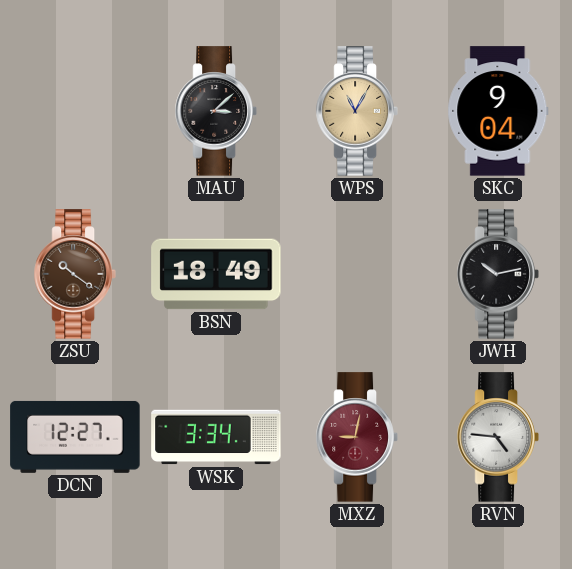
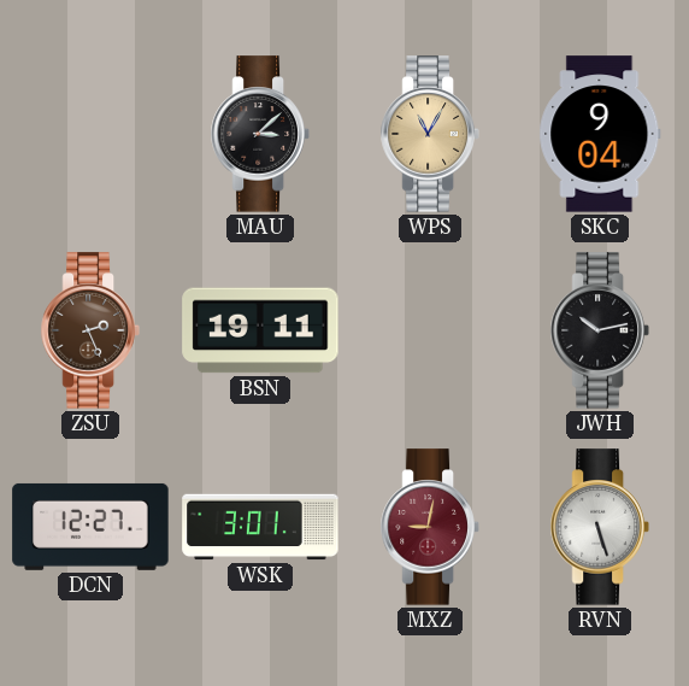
ZSU: 10:21 -> 2:26 (90, 330)
BSN: 18:49 -> 19:11 (260, 330)
WSK: 3:34 -> 3:01 (260, 527)
RVN: 4:46 -> 5:27 (600, 527)
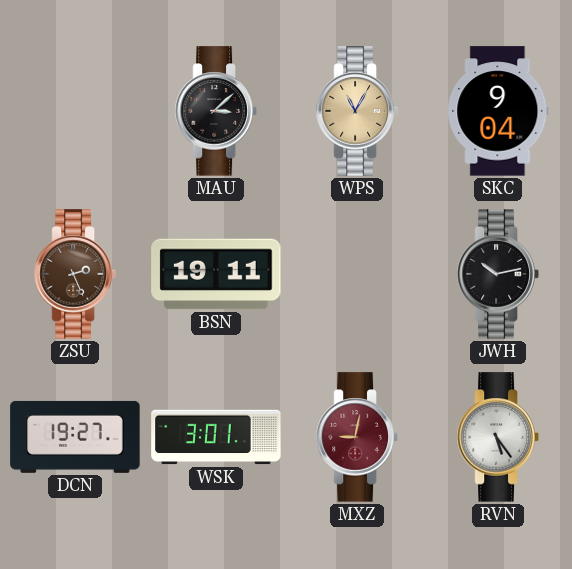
DCN: 12:27 -> 19:27 (75, 437)
RVN: 5:27 -> 5:24 (498, 437)
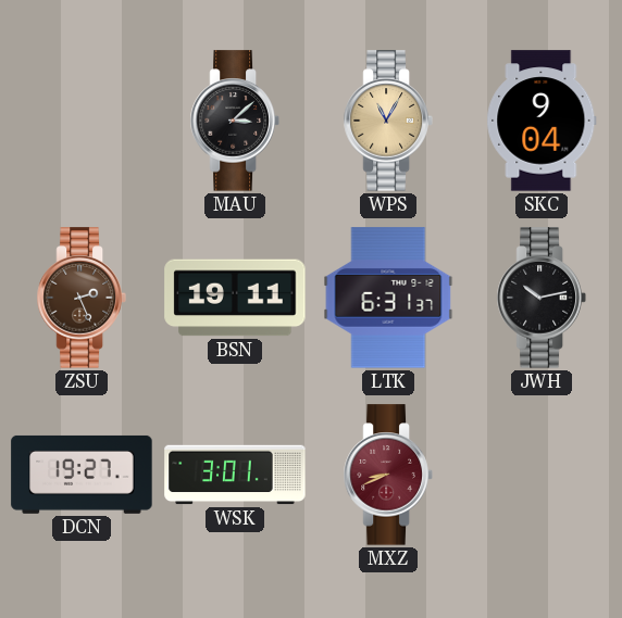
LTK: none -> 6:31 (388, 298)
MXZ: 9:02 -> 8:41 (388, 475)
RVN: 5:24 -> none (498, 437)
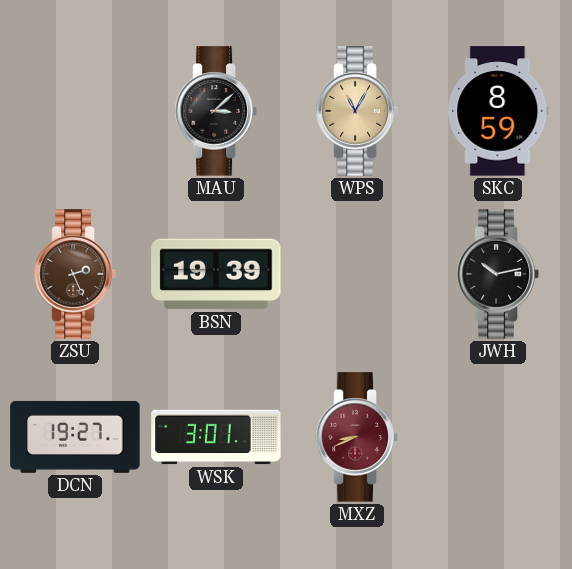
SKC: 9:04 -> 8:59 (498, 111)
BSN: 19:11 -> 19:39 (216, 274)
LTK: 6:31 -> none (388, 298)
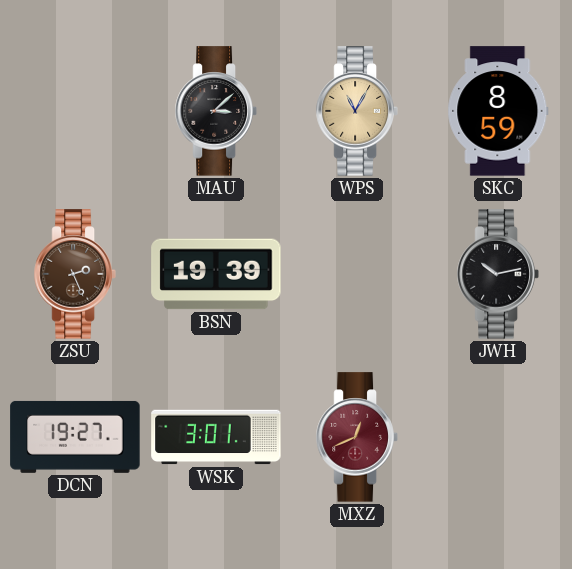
MXZ: 8:41 -> 12:41 (357, 437)
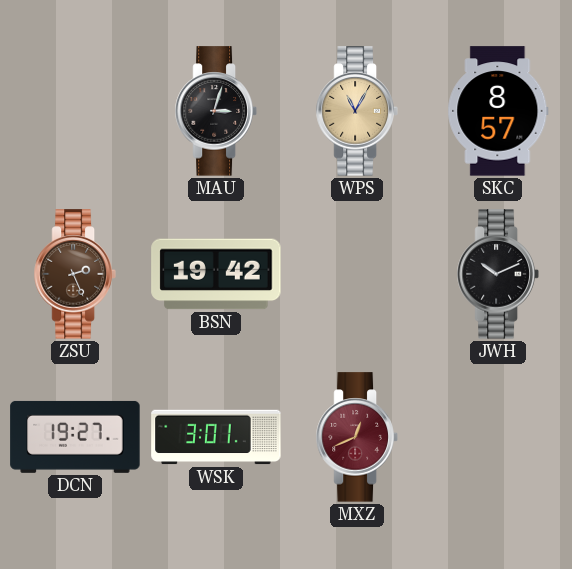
MAU: 3:08 -> 3:03 (216, 111)
SKC: 8:59 -> 8:57 (498, 111)
BSN: 19:39 -> 19:42 (216, 274)
JWH: 10:13 -> 10:11 (498, 274)
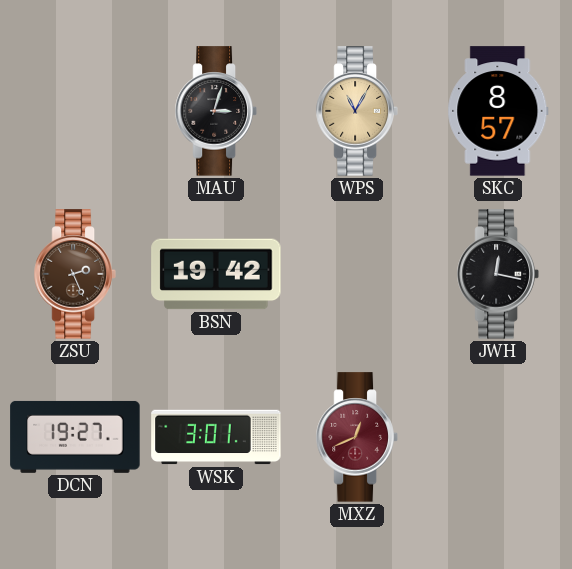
JWH: 10:11 -> 12:17 (498, 274)
